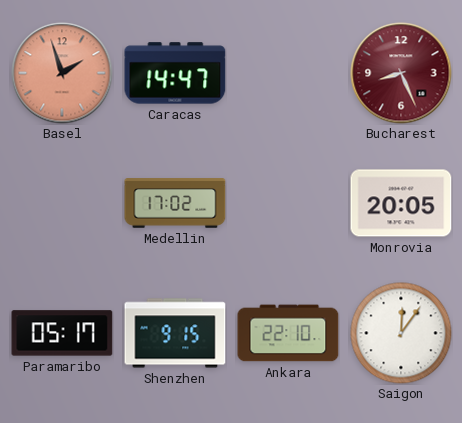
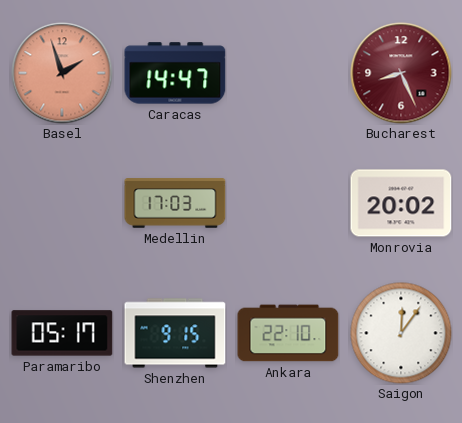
Medellin: 17:02 -> 17:03 (175, 203)
Monrovia: 20:05 -> 20:02 (401, 203)
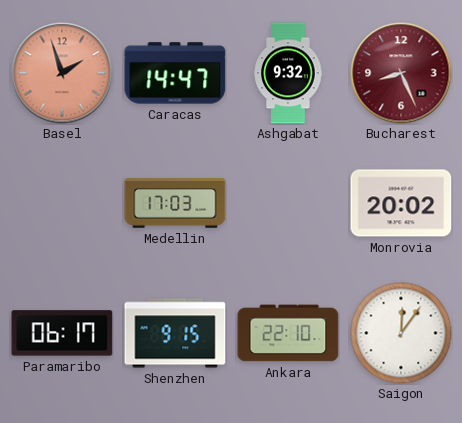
Ashgabat: none -> 9:32 (288, 73)
Paramaribo: 05:17 -> 06:17 (62, 333)
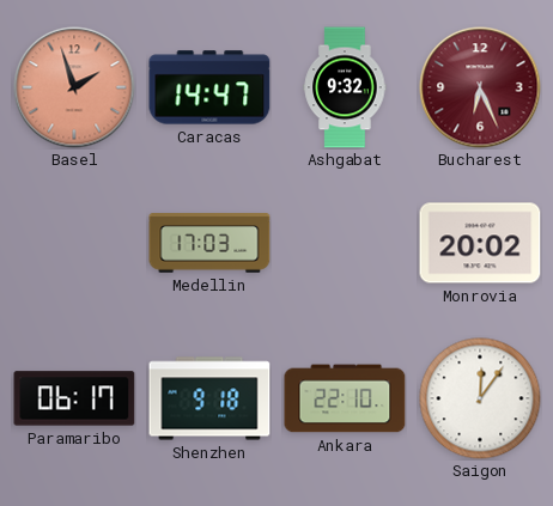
Bucharest: 8:26 -> 6:26 (480, 87)
Shenzhen: 9:15 -> 9:18 (209, 398)
